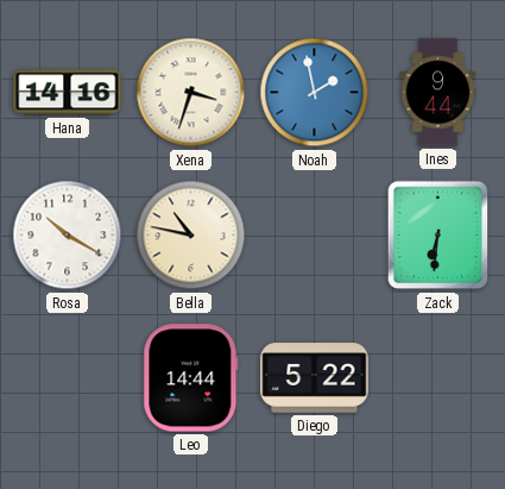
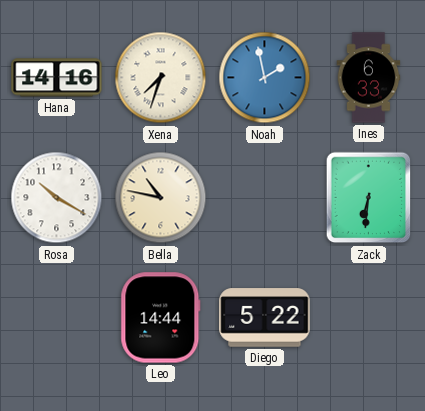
Xena: 3:33 -> 7:33 (161, 78)
Ines: 9:44 -> 6:33 (369, 78)
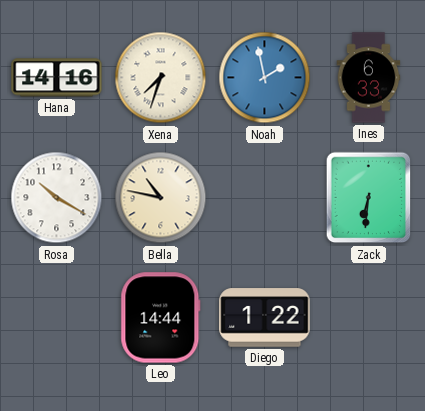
Diego: 5:22 -> 1:22 (265, 318)
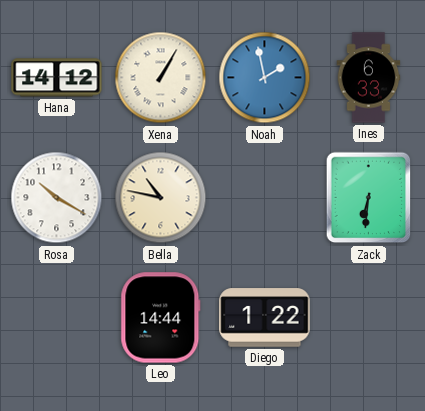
Hana: 14:16 -> 14:12 (57, 78)
Xena: 7:33 -> 1:05 (161, 78)
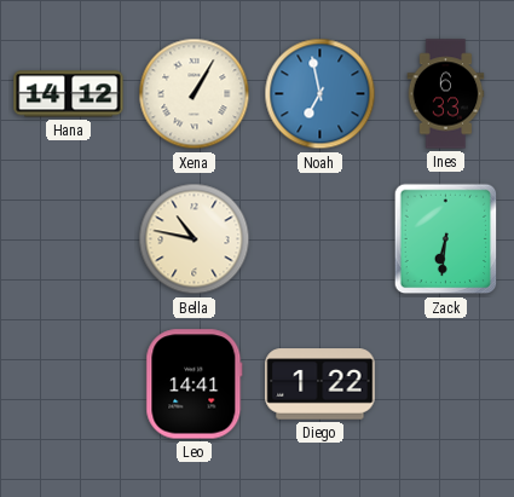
Noah: 1:58 -> 6:58 (320, 94)
Rosa: 10:20 -> none (57, 198)
Leo: 14:44 -> 14:41 (195, 385)
